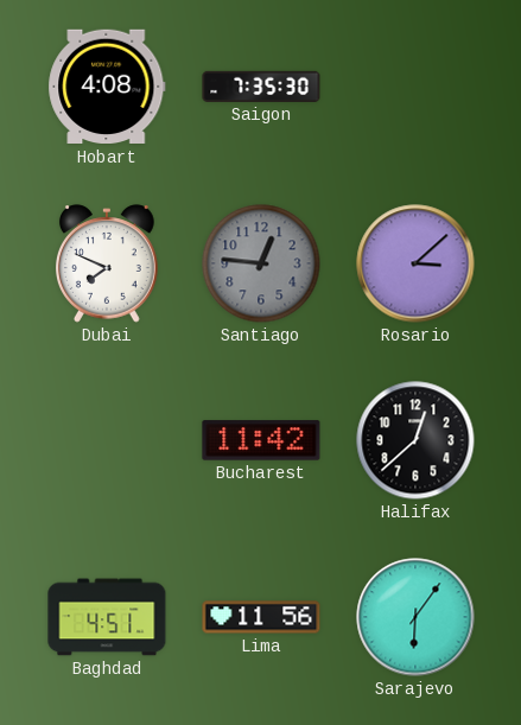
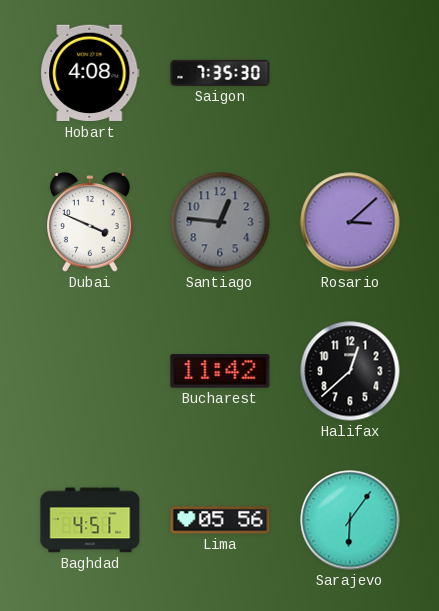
Dubai: 7:49 -> 3:49 (91, 222)
Lima: 11:56 -> 05:56 (220, 520)
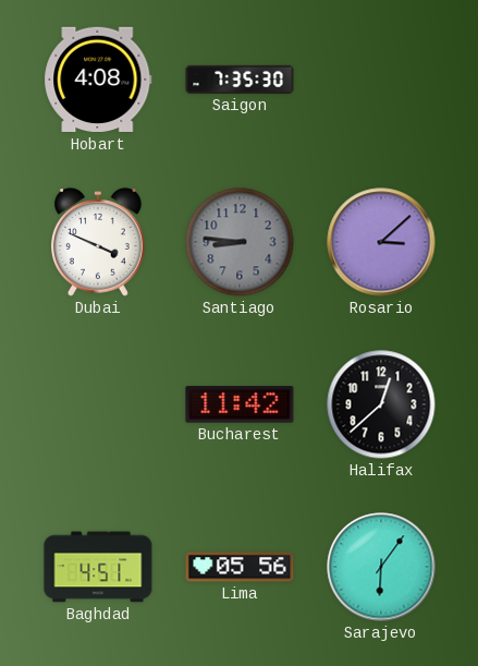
Santiago: 12:46 -> 8:46 (240, 242)
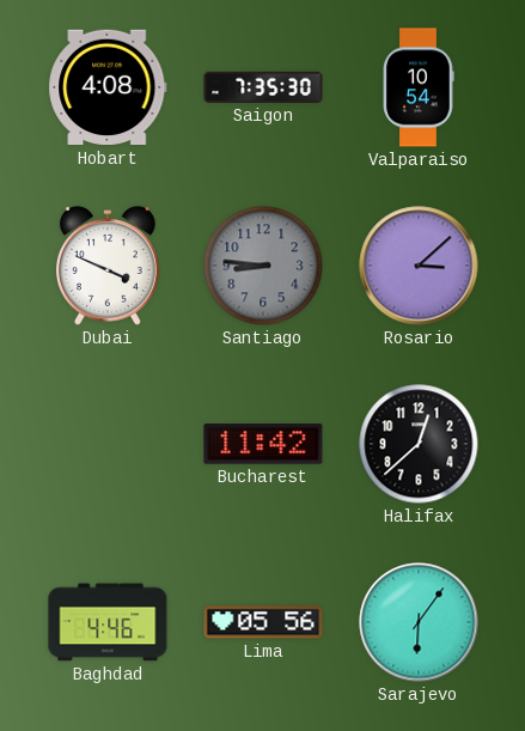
Valparaiso: none -> 10:54 (419, 87)
Baghdad: 4:51 -> 4:46 (108, 622)
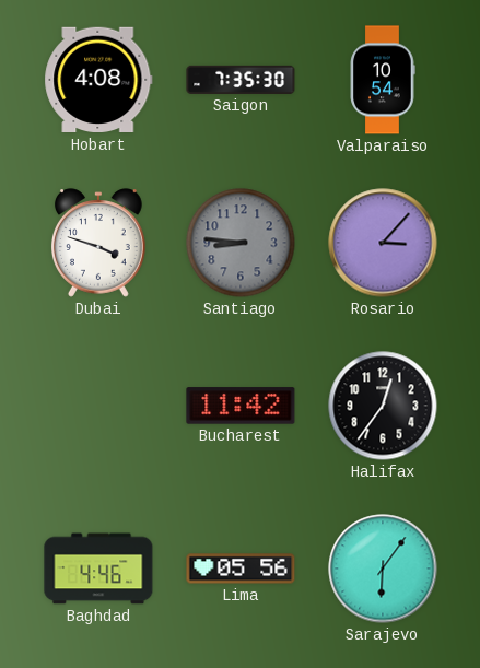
Dubai: 3:49 -> 3:48 (99, 243)
Rosario: 3:08 -> 3:07 (383, 243)
Halifax: 12:38 -> 12:36 (383, 406)
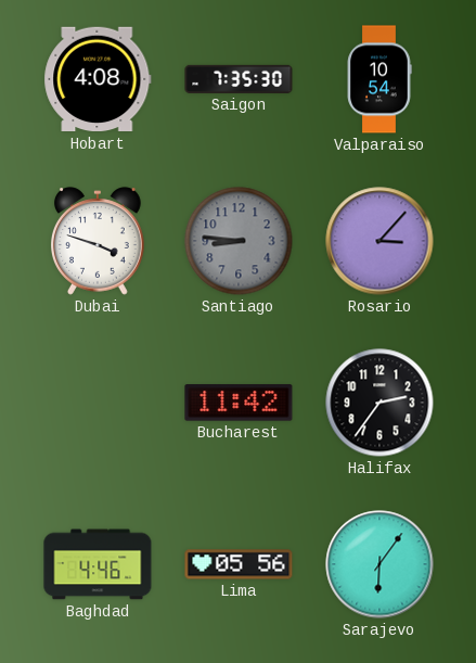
Halifax: 12:36 -> 2:36 (379, 403)
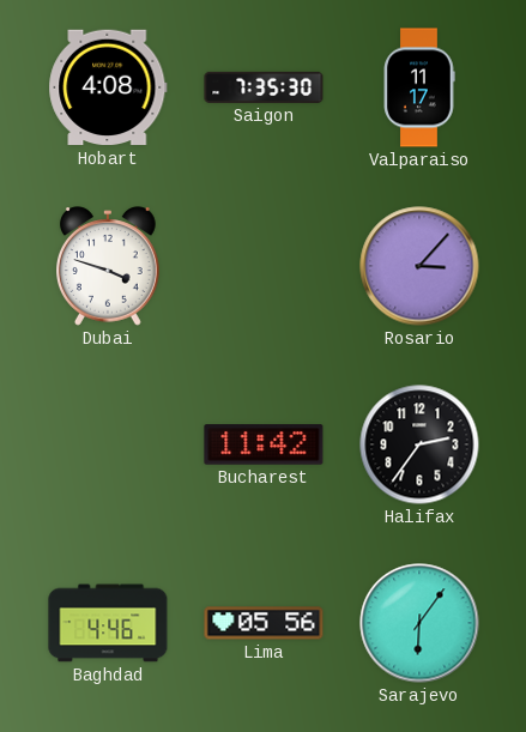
Valparaiso: 10:54 -> 11:17 (419, 87)
Santiago: 8:46 -> none (239, 241)
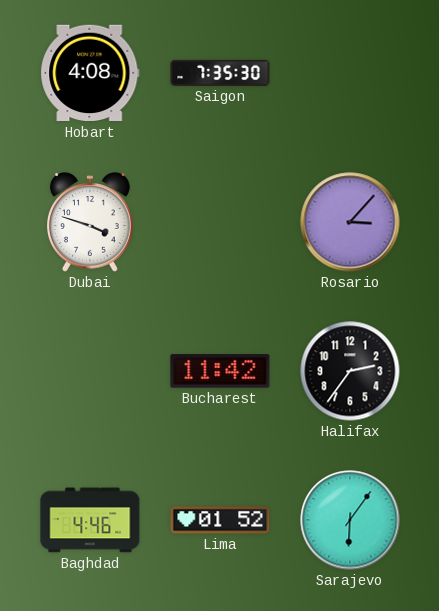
Valparaiso: 11:17 -> none (419, 87)
Lima: 05:56 -> 01:52 (220, 520)
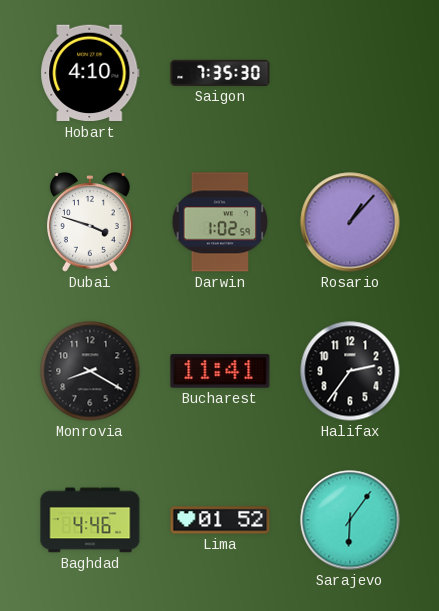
Hobart: 4:08 -> 4:10 (90, 73)
Darwin: none -> 1:02 (220, 222)
Rosario: 3:07 -> 1:07 (350, 222)
Monrovia: none -> 8:20 (90, 371)
Bucharest: 11:42 -> 11:41 (220, 371)
